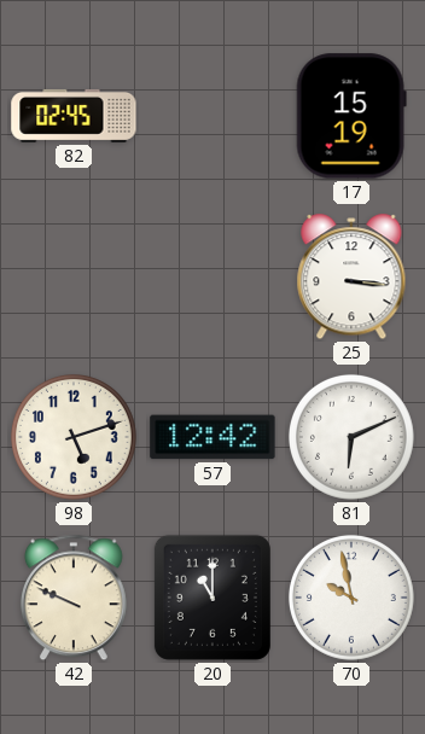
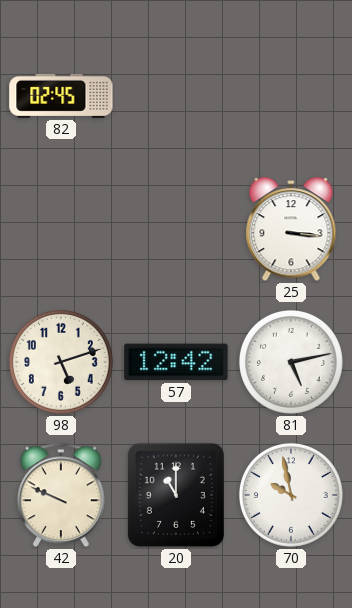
17: 15:19 -> none (351, 116)
81: 6:11 -> 5:13 (291, 362)
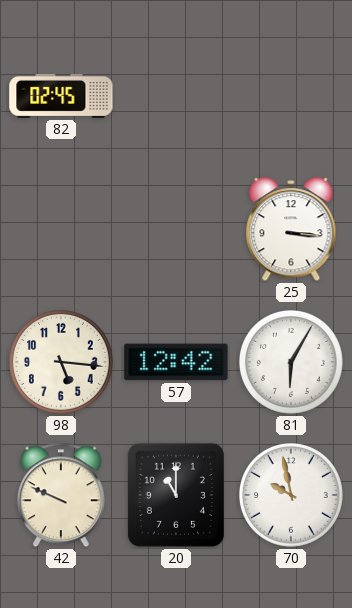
98: 5:12 -> 5:16 (61, 362)
81: 5:13 -> 6:05 (291, 362)
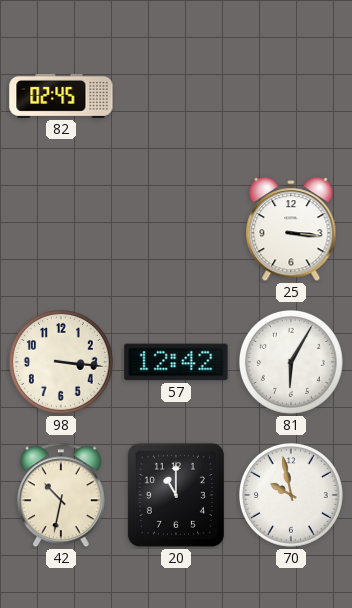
98: 5:16 -> 3:16 (61, 362)
42: 9:49 -> 10:32 (61, 495)
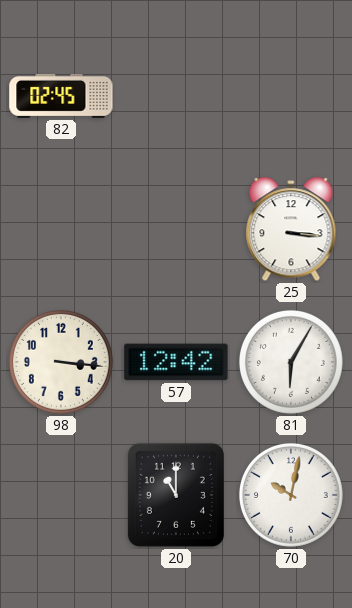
42: 10:32 -> none (61, 495)
70: 9:58 -> 10:02 (291, 495)
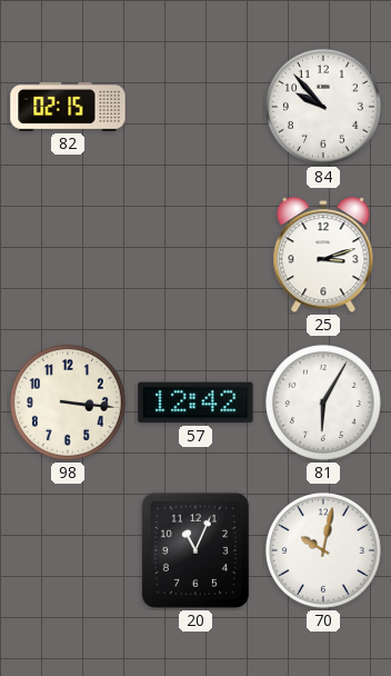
82: 02:45 -> 02:15 (68, 107)
84: none -> 9:53 (323, 107)
25: 3:16 -> 3:12 (323, 256)
20: 11:00 -> 11:04 (195, 550)
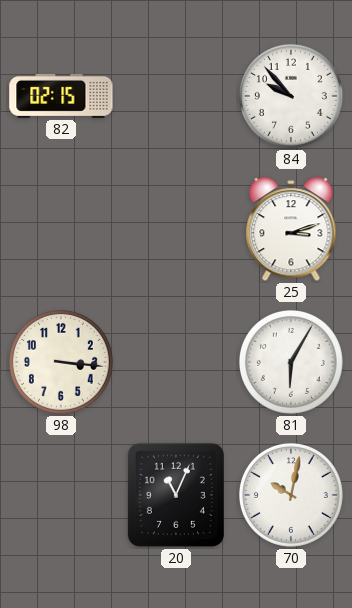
57: 12:42 -> none (195, 402)
